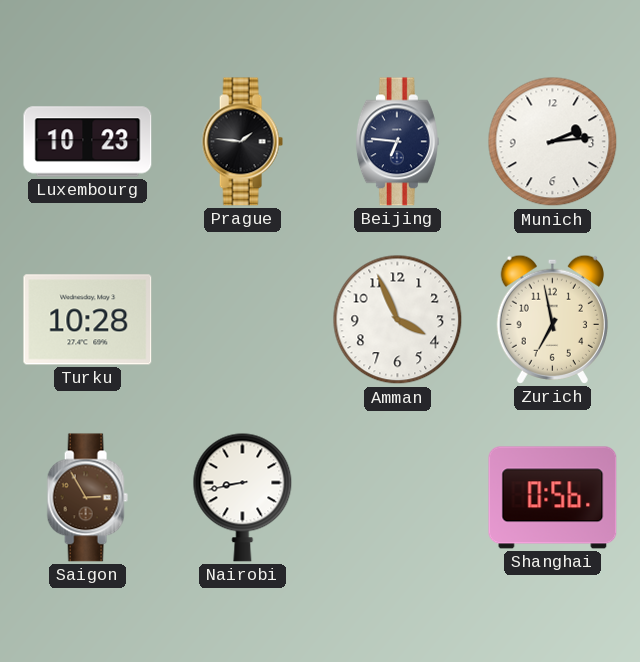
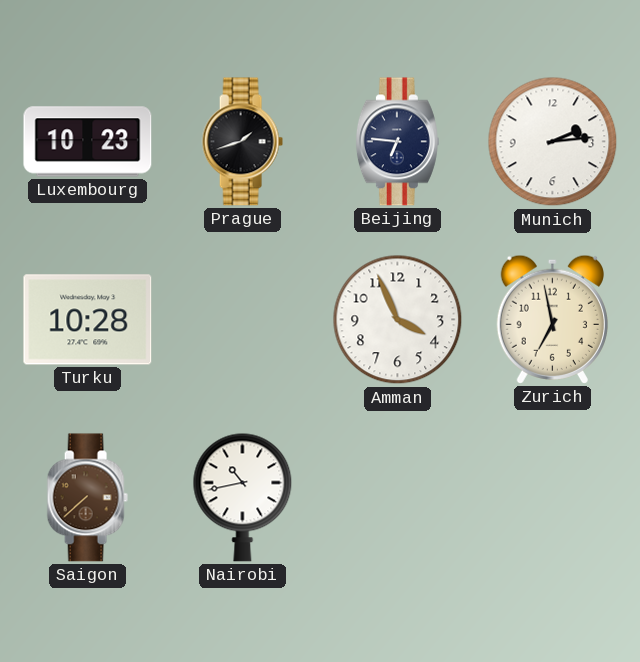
Prague: 1:46 -> 1:42 (242, 142)
Saigon: 2:55 -> 7:38 (87, 498)
Nairobi: 8:43 -> 10:43 (243, 497)
Shanghai: 0:56 -> none (553, 498)
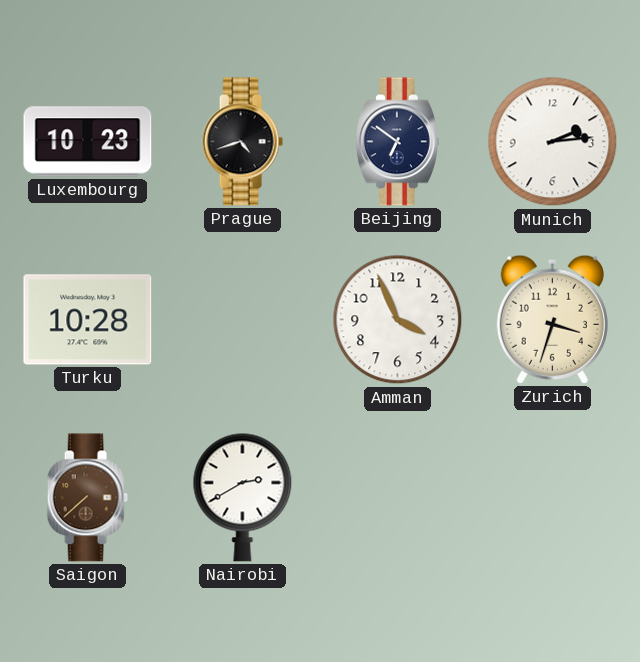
Prague: 1:42 -> 4:42 (242, 142)
Beijing: 6:46 -> 6:51 (397, 142)
Zurich: 6:58 -> 3:33 (552, 319)
Nairobi: 10:43 -> 2:40 (243, 497)
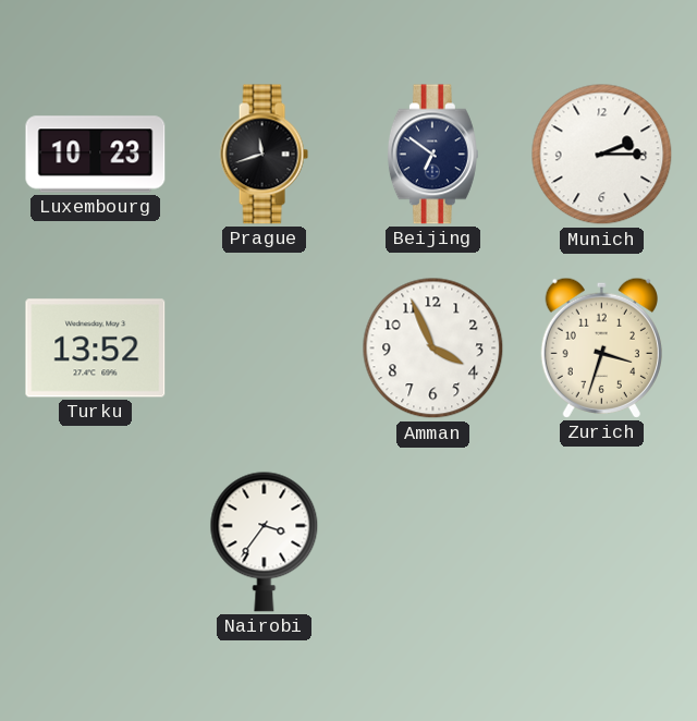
Prague: 4:42 -> 11:42 (264, 155)
Munich: 2:14 -> 2:15 (602, 155)
Turku: 10:28 -> 13:52 (96, 349)
Saigon: 7:38 -> none (87, 498)
Nairobi: 2:40 -> 3:36 (265, 541)
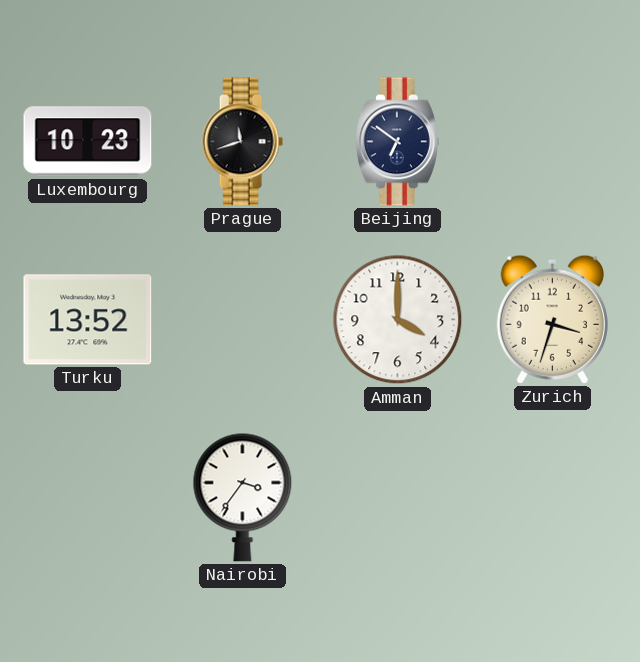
Munich: 2:15 -> none (602, 155)
Amman: 3:56 -> 4:00 (398, 320)
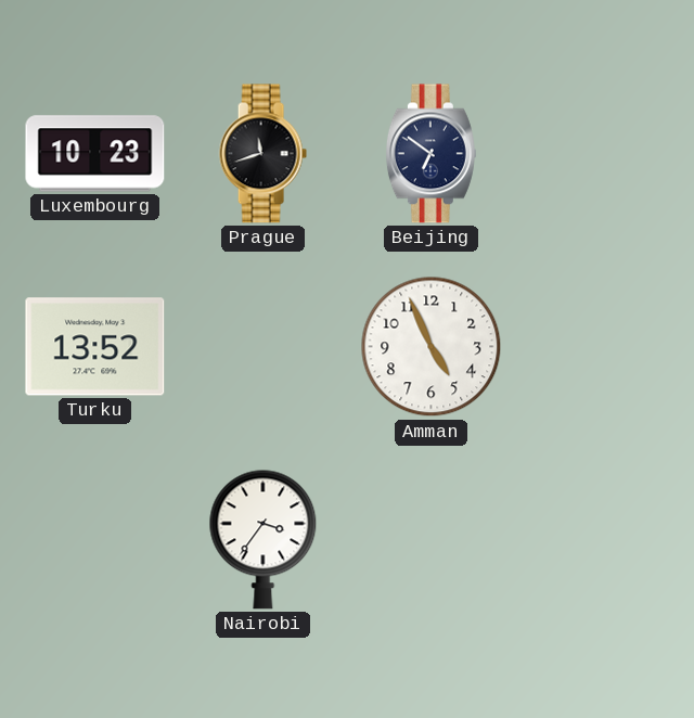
Amman: 4:00 -> 4:56 (432, 347)
Zurich: 3:33 -> none (552, 319)
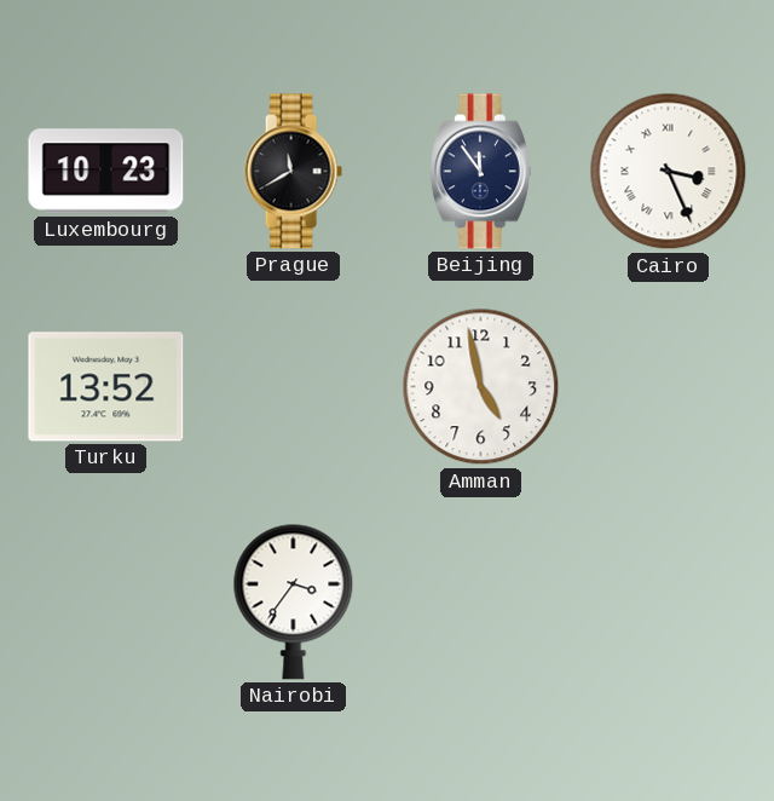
Prague: 11:42 -> 11:40 (293, 172)
Beijing: 6:51 -> 11:54 (480, 172)
Cairo: none -> 3:26 (669, 172)
Amman: 4:56 -> 4:58 (481, 387)
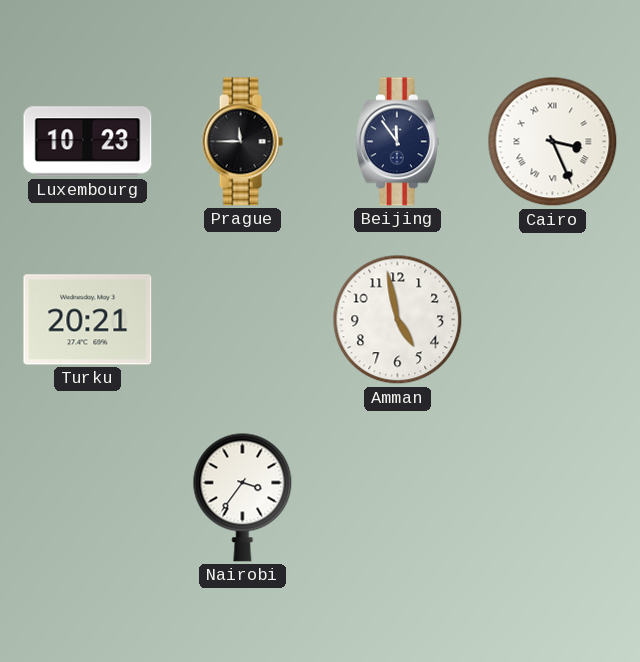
Prague: 11:40 -> 11:45 (242, 142)
Turku: 13:52 -> 20:21 (88, 320)
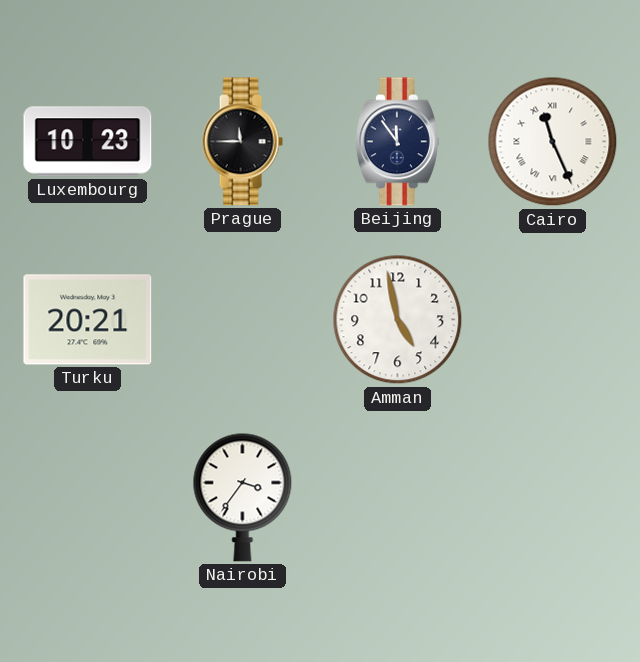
Cairo: 3:26 -> 11:26 (553, 142)
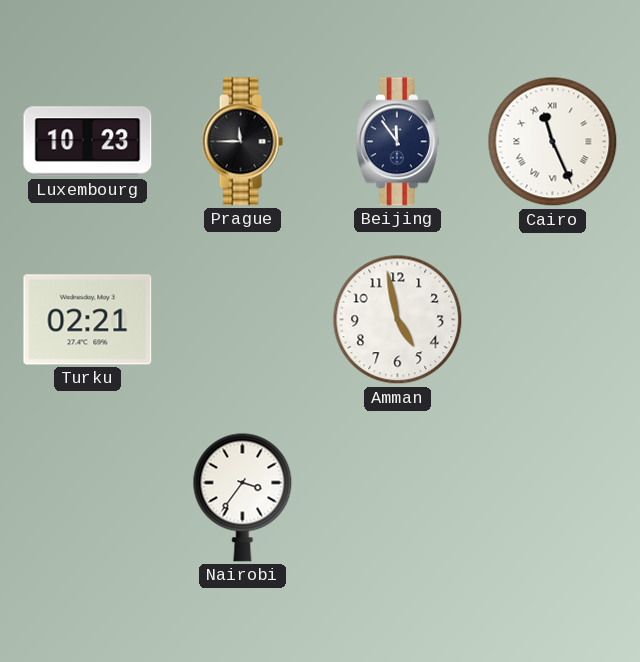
Turku: 20:21 -> 02:21 (88, 320)
